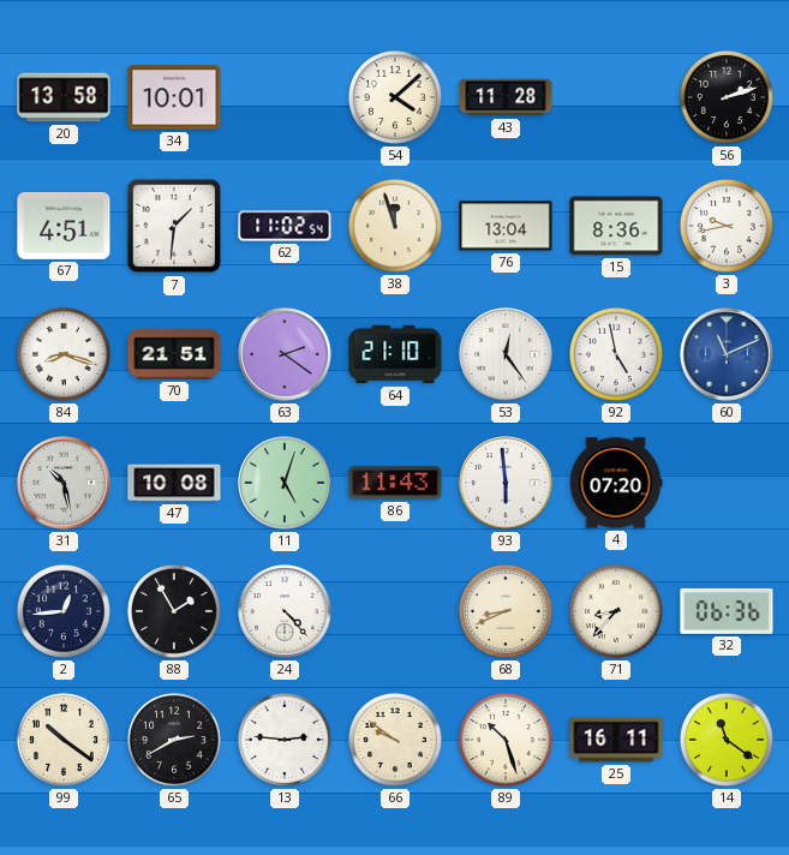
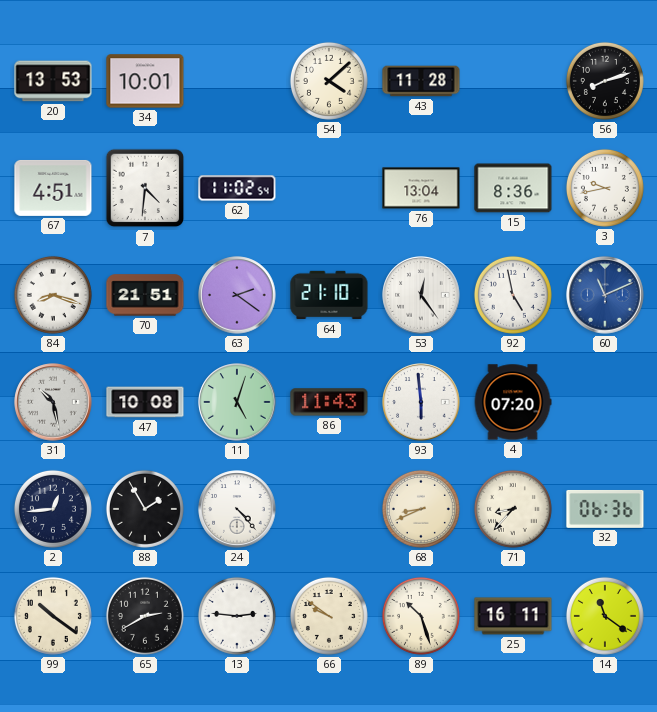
20: 13:58 -> 13:53 (53, 81)
56: 2:12 -> 8:12 (605, 81)
7: 1:31 -> 4:31 (145, 188)
38: 11:57 -> none (395, 226)
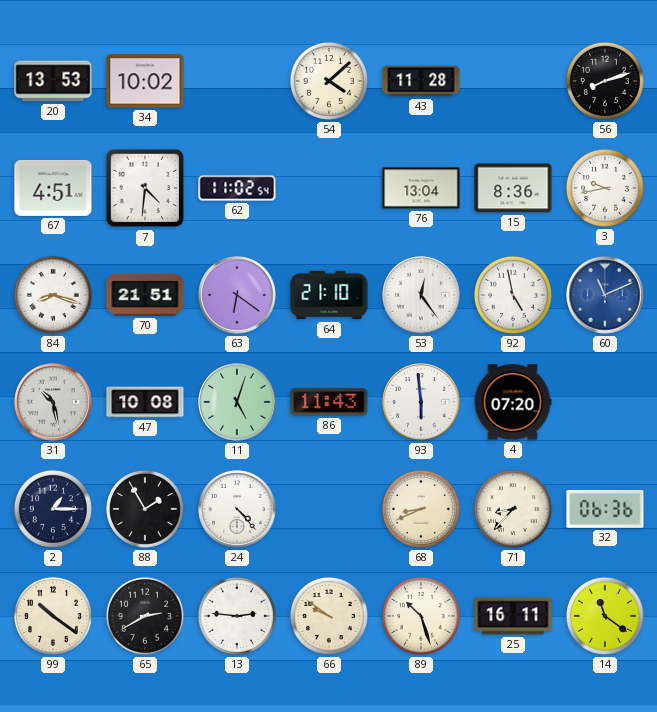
34: 10:01 -> 10:02 (145, 81)
63: 2:21 -> 6:21 (237, 295)
2: 12:44 -> 1:15 (53, 509)
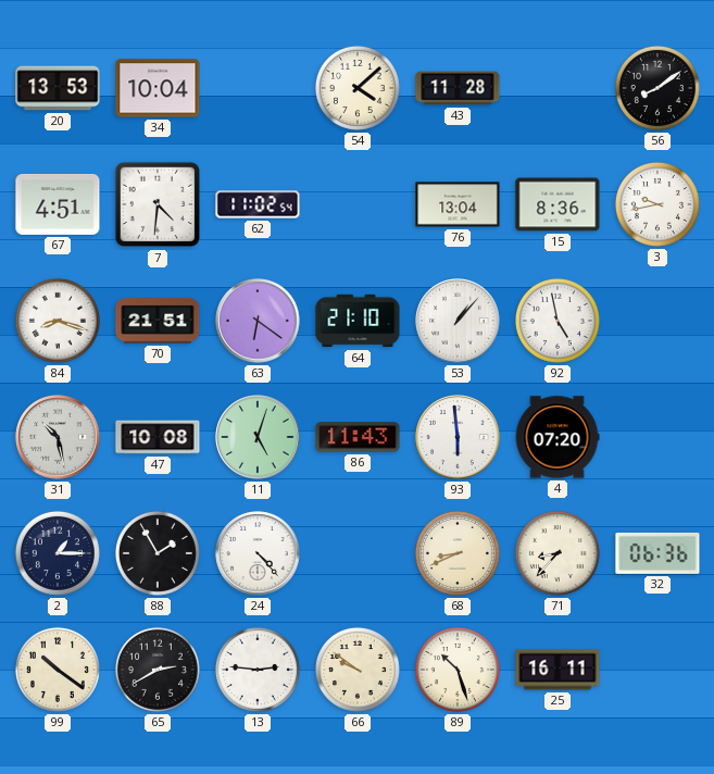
34: 10:02 -> 10:04 (158, 88)
56: 8:12 -> 8:09 (657, 88)
53: 12:24 -> 1:07 (458, 321)
60: 11:11 -> none (605, 295)
14: 11:21 -> none (605, 616)
